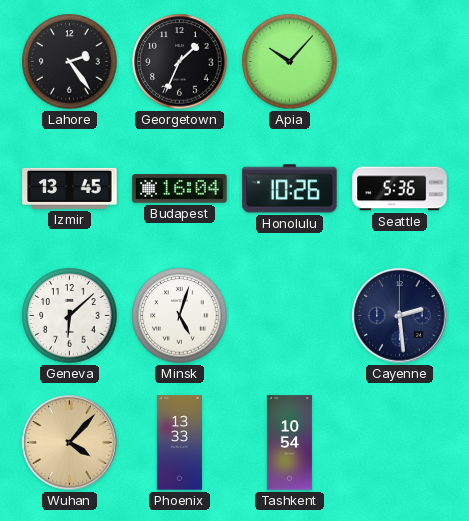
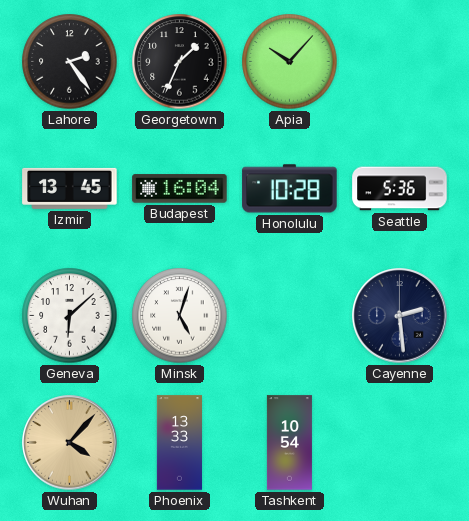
Honolulu: 10:26 -> 10:28 (290, 189)
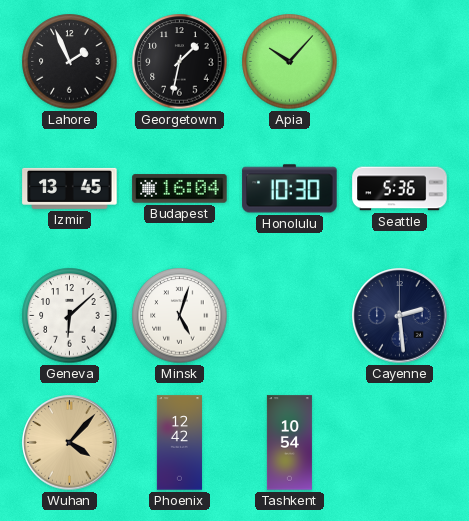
Lahore: 2:24 -> 1:56 (70, 62)
Georgetown: 1:34 -> 1:32 (180, 62)
Honolulu: 10:28 -> 10:30 (290, 189)
Phoenix: 13:33 -> 12:42 (179, 443)
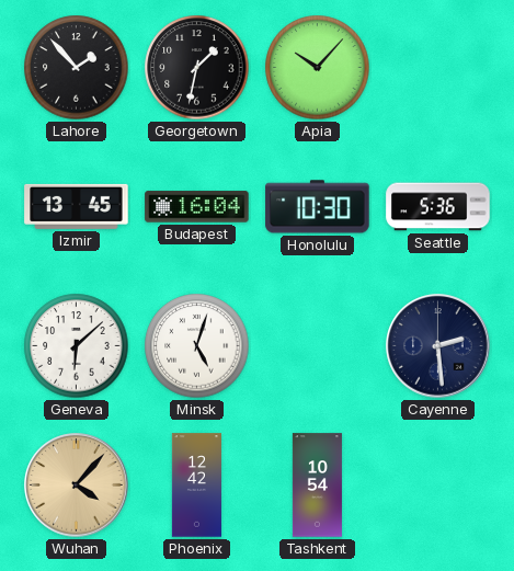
Lahore: 1:56 -> 1:53 (77, 68)
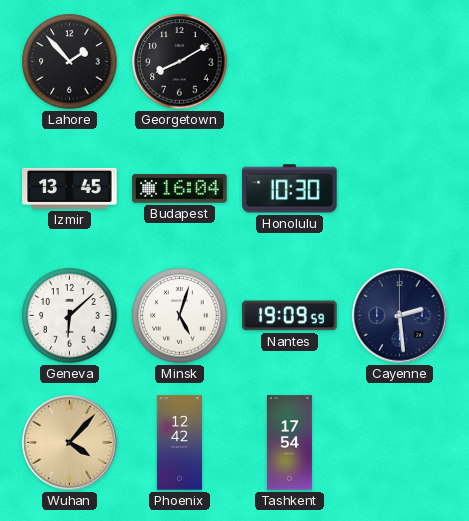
Georgetown: 1:32 -> 8:10 (180, 62)
Apia: 10:07 -> none (318, 68)
Seattle: 5:36 -> none (438, 207)
Nantes: none -> 19:09 (290, 316)
Tashkent: 10:54 -> 17:54 (289, 443)
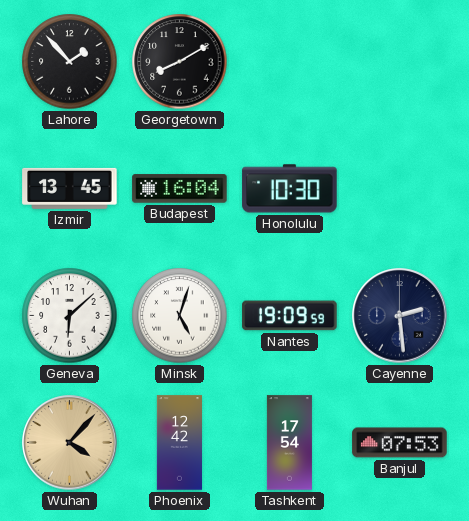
Banjul: none -> 07:53 (400, 443)
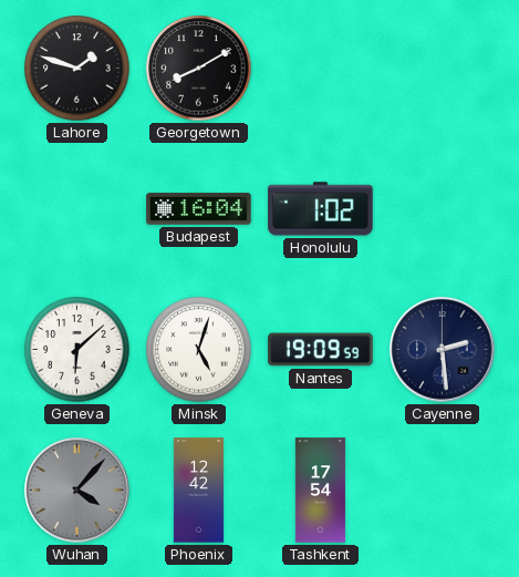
Lahore: 1:53 -> 1:48 (77, 69)
Izmir: 13:45 -> none (70, 188)
Honolulu: 10:30 -> 1:02 (321, 209)
Wuhan dial: champagne -> grey (77, 491)
Banjul: 07:53 -> none (400, 443)
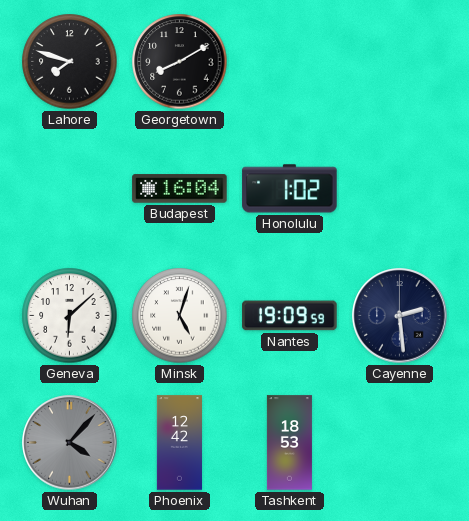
Lahore: 1:48 -> 7:48 (70, 62)
Tashkent: 17:54 -> 18:53 (289, 443)
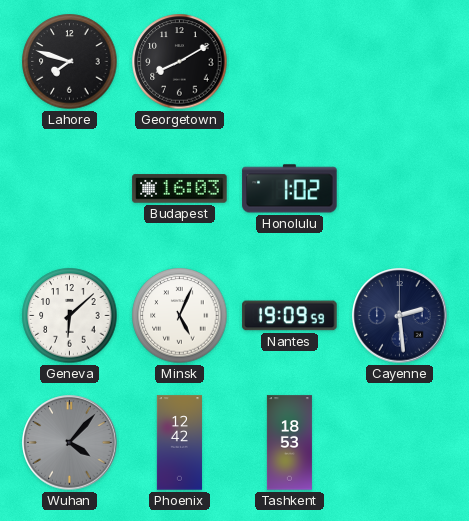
Budapest: 16:04 -> 16:03 (180, 189)
Minsk: 5:03 -> 5:04 (180, 316)
